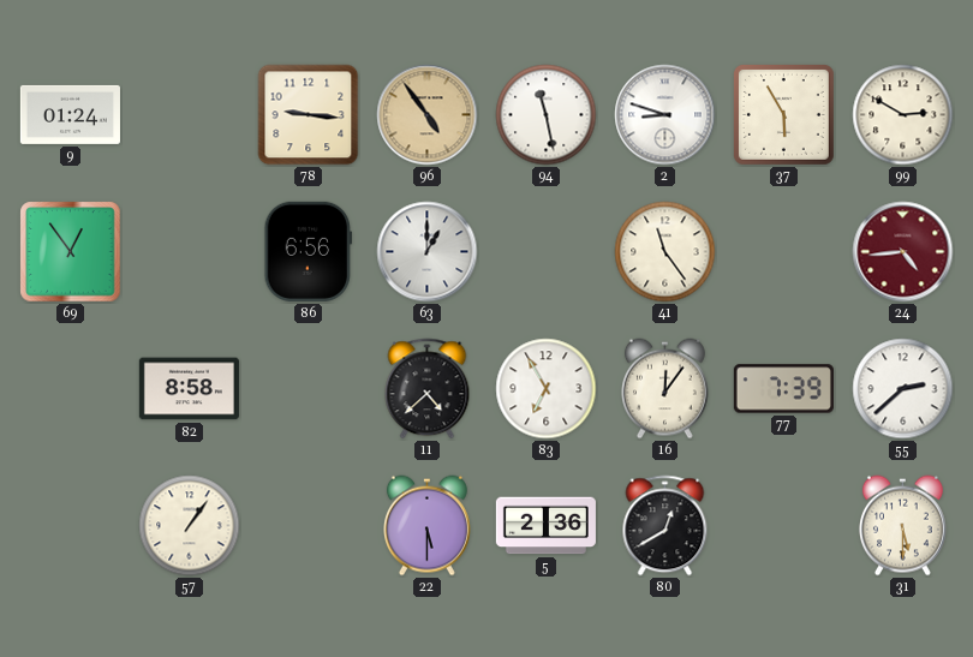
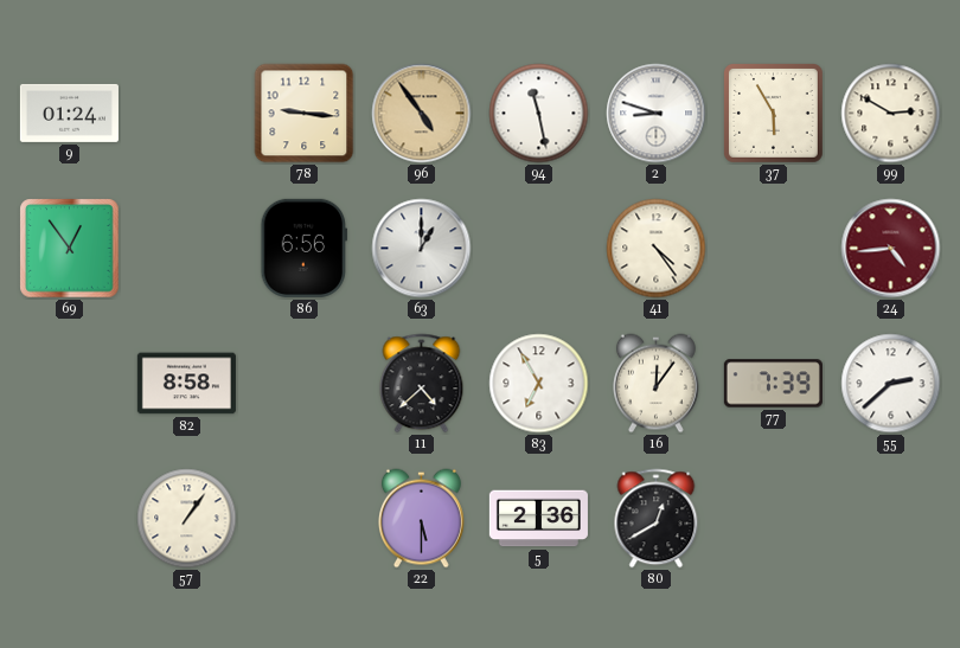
41: 11:24 -> 4:24 (657, 249)
31: 5:30 -> none (902, 526)
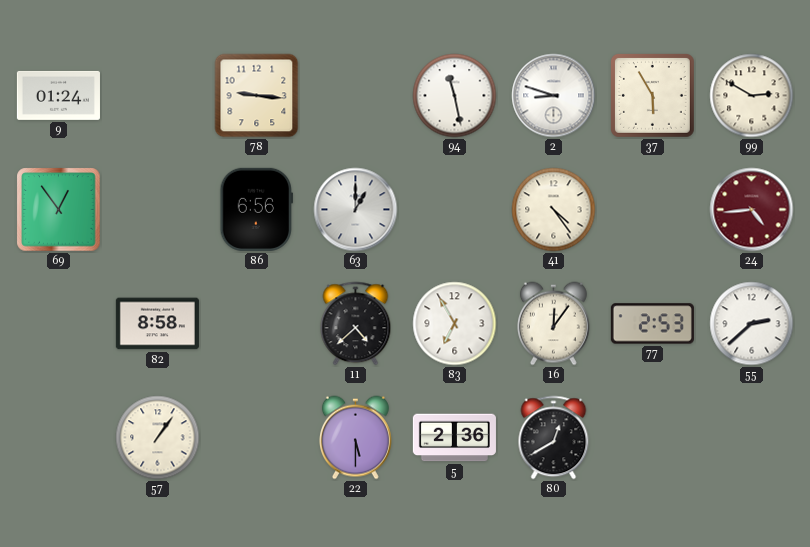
96: 4:54 -> none (422, 114)
77: 7:39 -> 2:53 (652, 324)
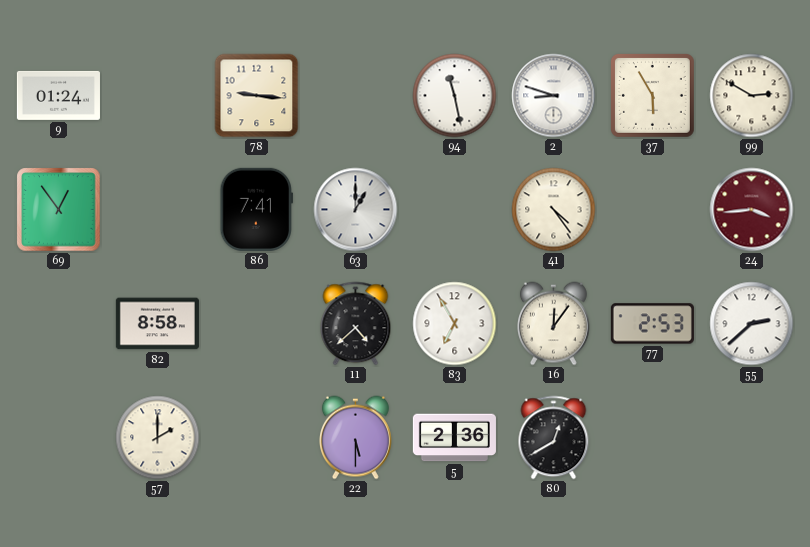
86: 6:56 -> 7:41 (256, 209)
24: 4:44 -> 3:44 (752, 210)
57: 1:06 -> 2:00 (158, 438)
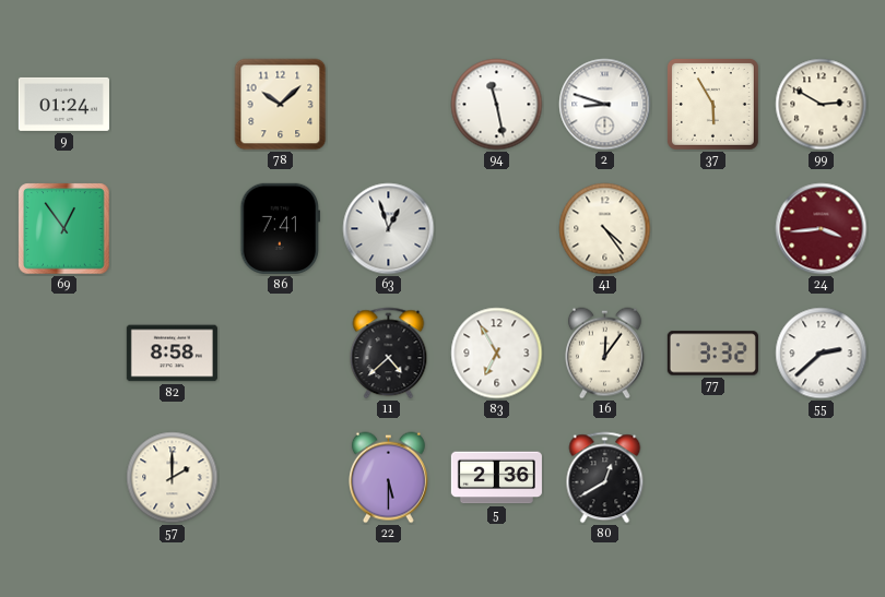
78: 9:16 -> 10:08 (281, 105)
63: 1:00 -> 12:57 (389, 229)
77: 2:53 -> 3:32 (712, 354)
